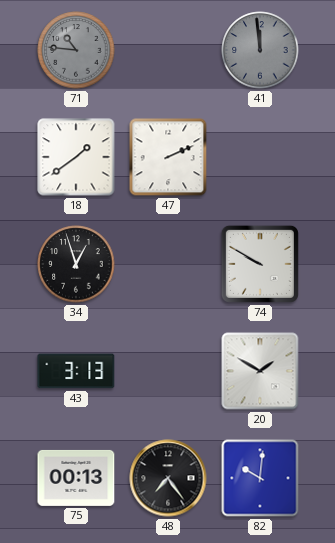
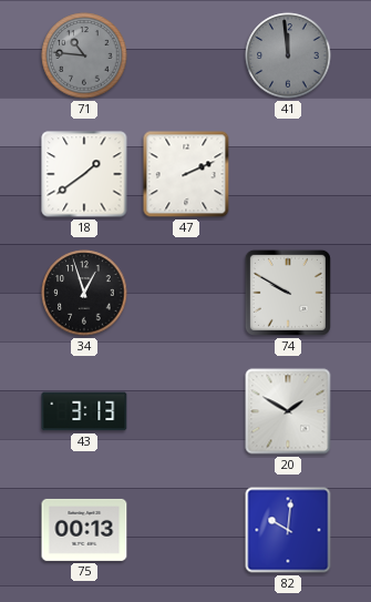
48: 7:24 -> none (168, 478)
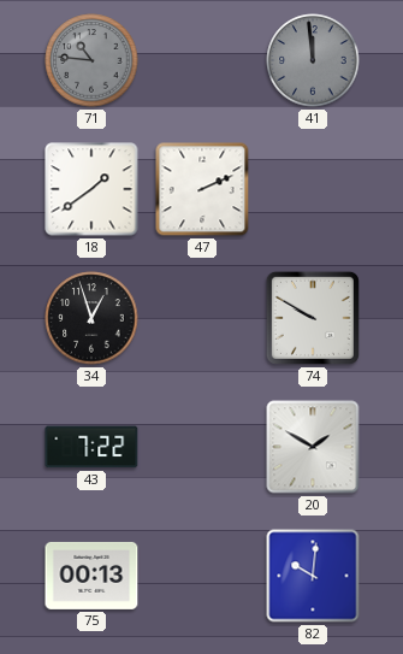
43: 3:13 -> 7:22 (91, 447)
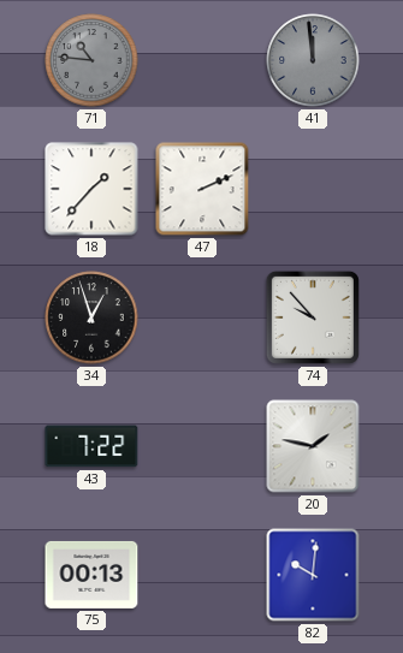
18: 1:39 -> 1:37 (91, 189)
74: 9:50 -> 9:53 (313, 317)
20: 1:50 -> 1:47 (313, 446)
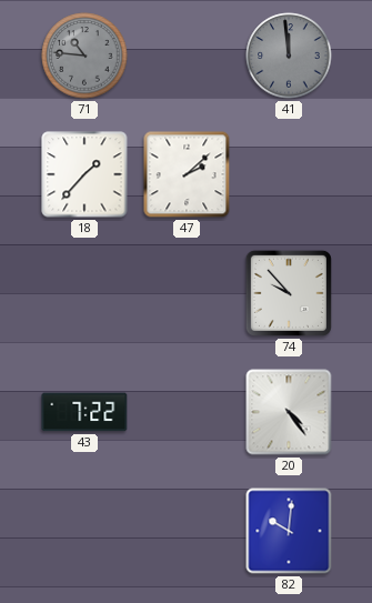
47: 2:11 -> 2:08 (187, 174)
34: 12:57 -> none (91, 317)
20: 1:47 -> 4:24 (289, 412)
75: 00:13 -> none (91, 575)
